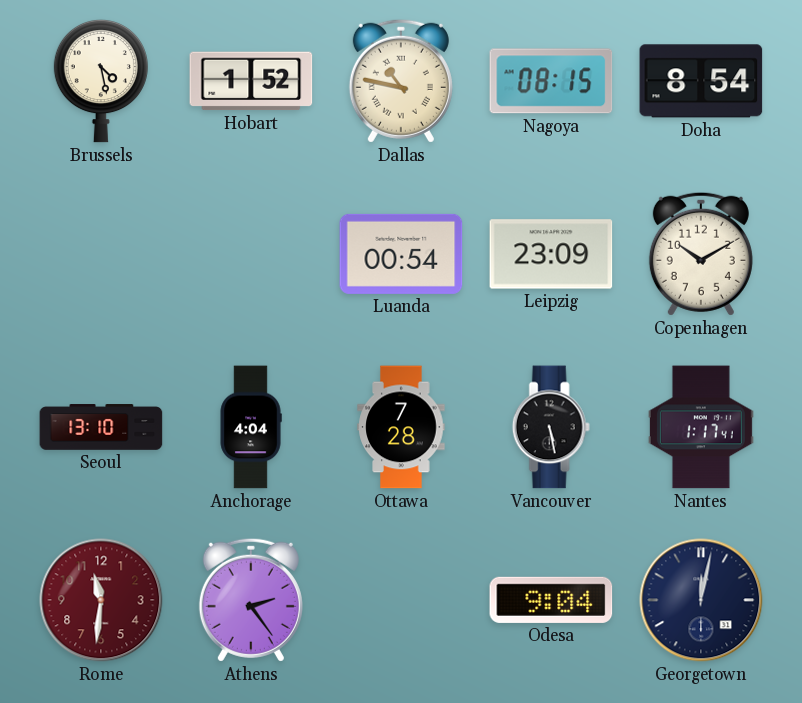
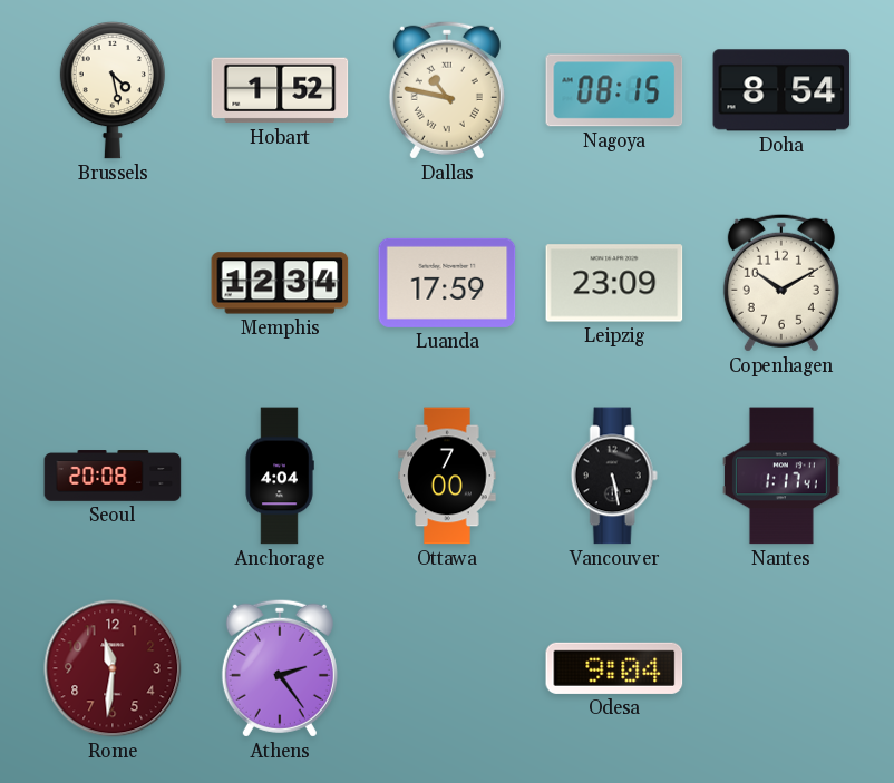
Memphis: none -> 12:34 (280, 283)
Luanda: 00:54 -> 17:59 (447, 283)
Seoul: 13:10 -> 20:08 (113, 476)
Ottawa: 7:28 -> 7:00 (447, 476)
Georgetown: 12:02 -> none (701, 600)
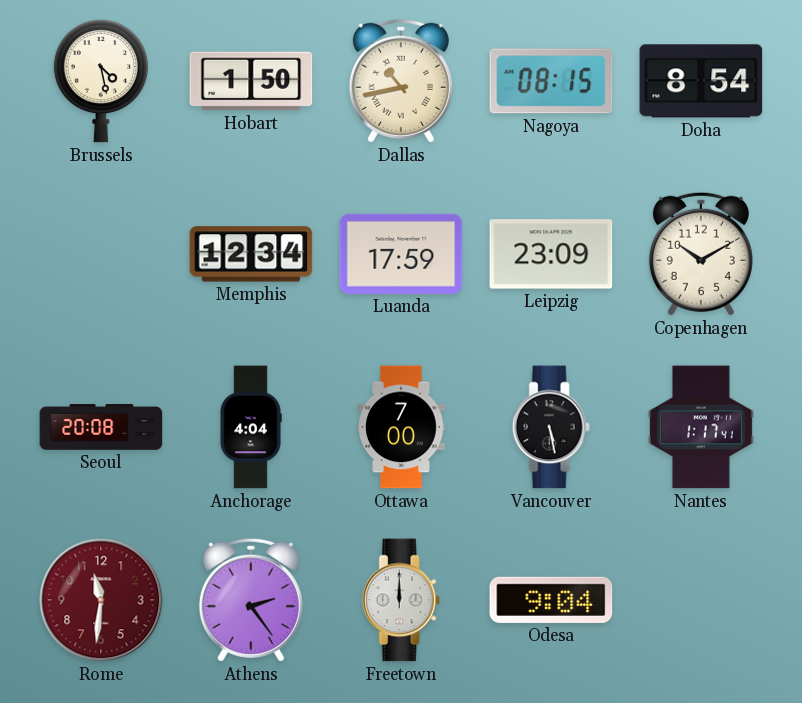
Hobart: 1:52 -> 1:50 (251, 81)
Dallas: 10:47 -> 10:43 (401, 81)
Freetown: none -> 12:00 (401, 600)
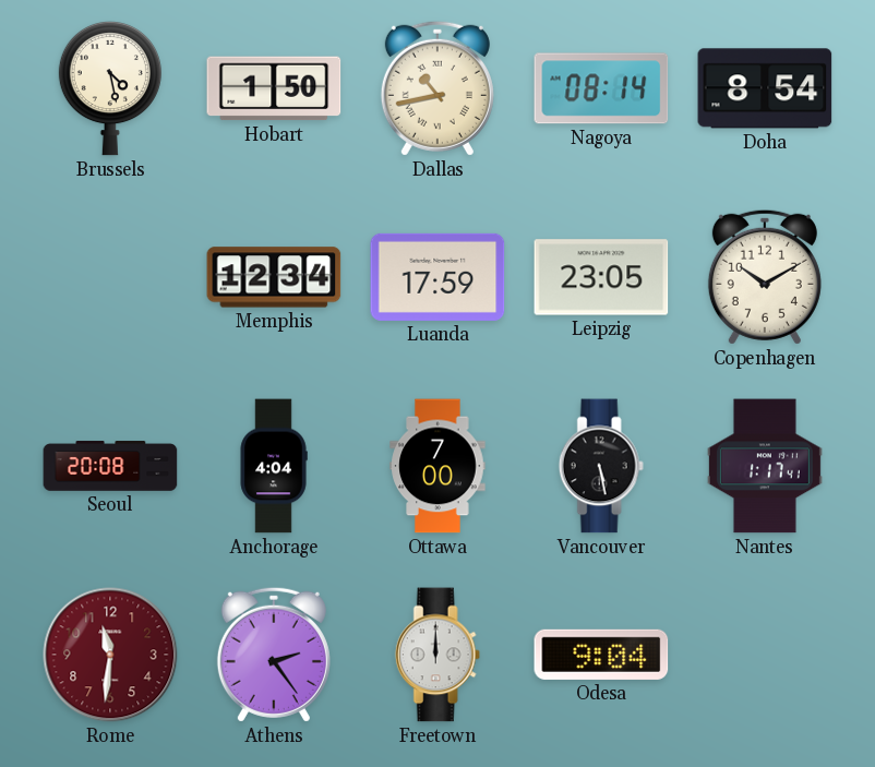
Nagoya: 08:15 -> 08:14 (601, 88)
Leipzig: 23:09 -> 23:05 (601, 277)
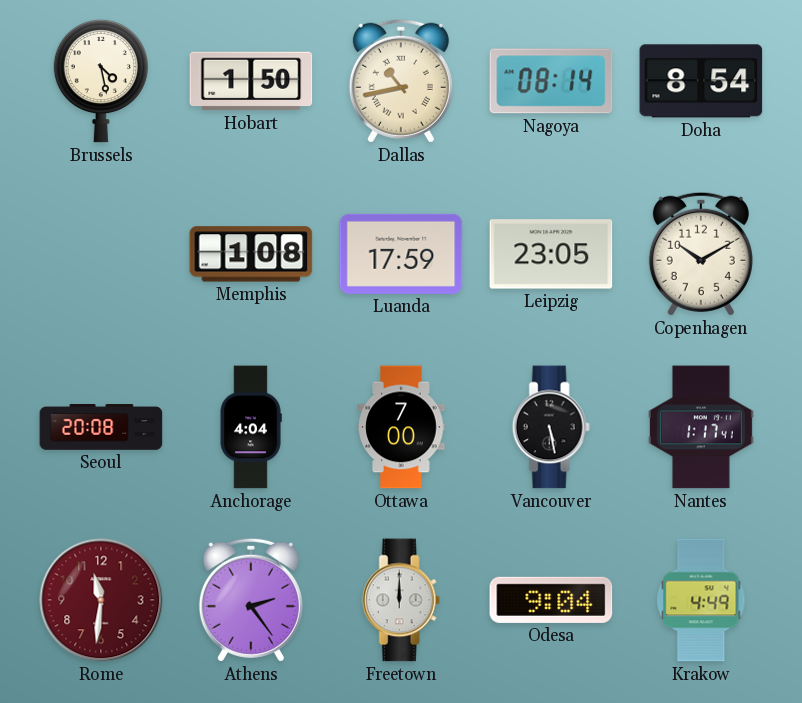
Memphis: 12:34 -> 1:08 (251, 254)
Krakow: none -> 4:49 (701, 600)
